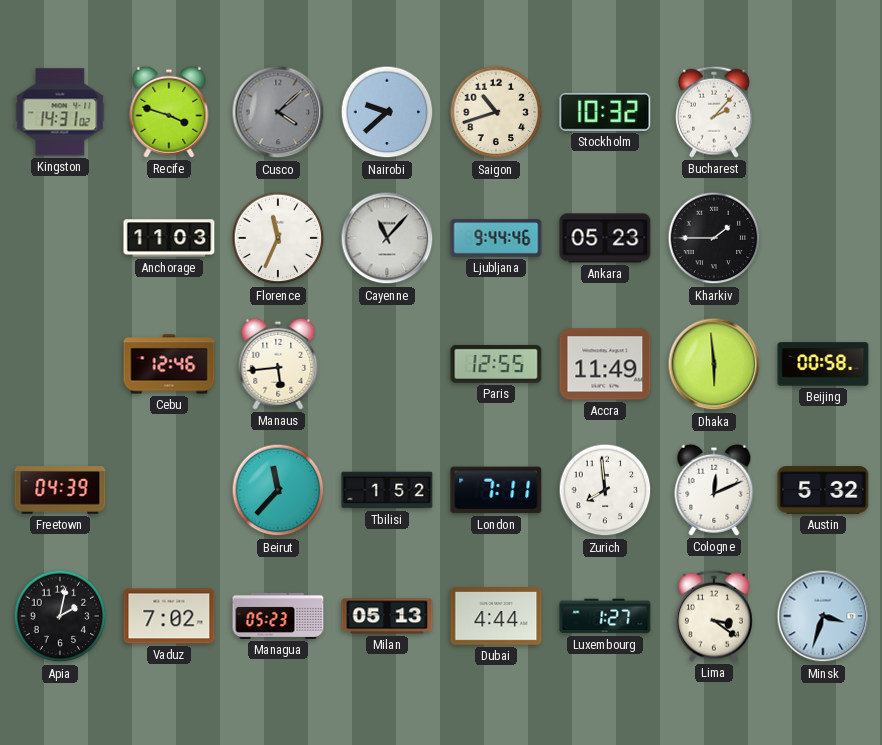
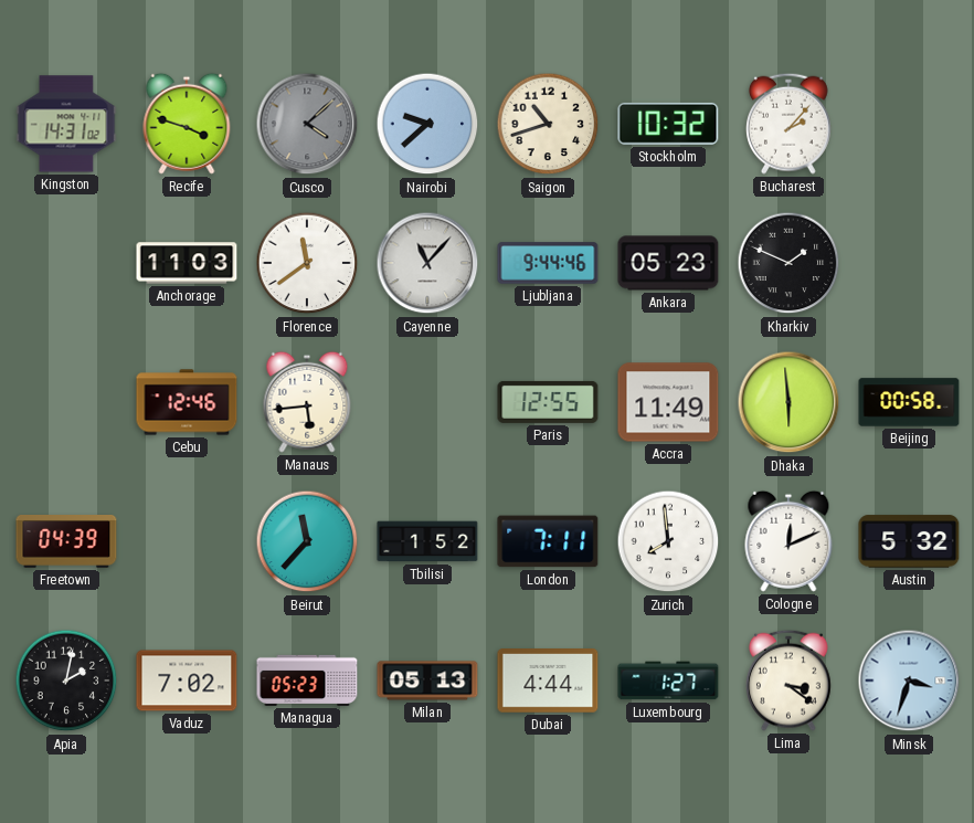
Florence: 11:34 -> 11:39 (307, 263)
Kharkiv: 1:45 -> 1:49 (788, 263)
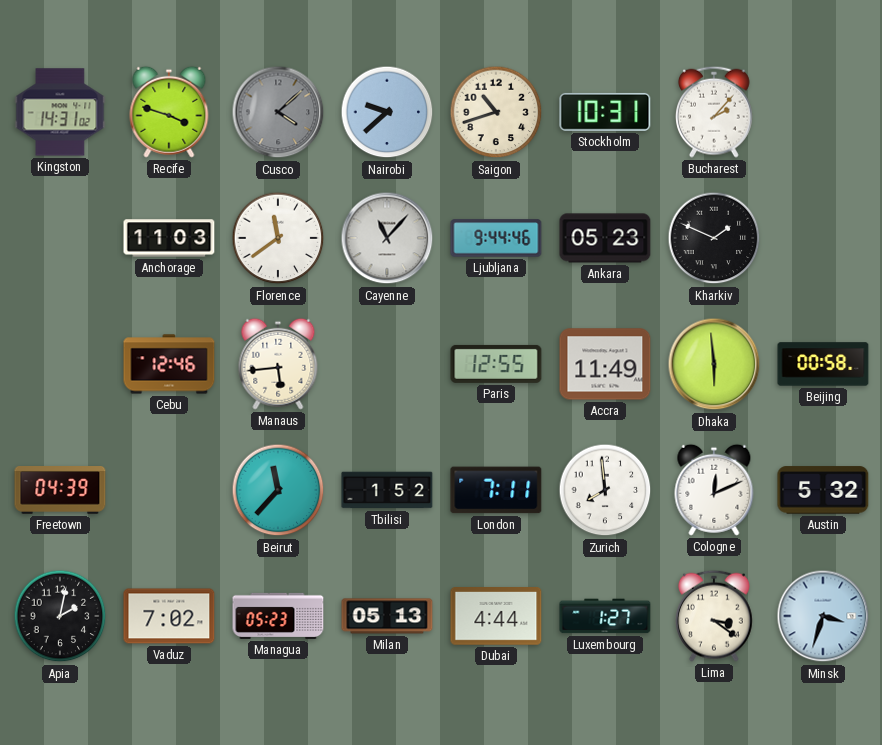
Stockholm: 10:32 -> 10:31 (605, 112)
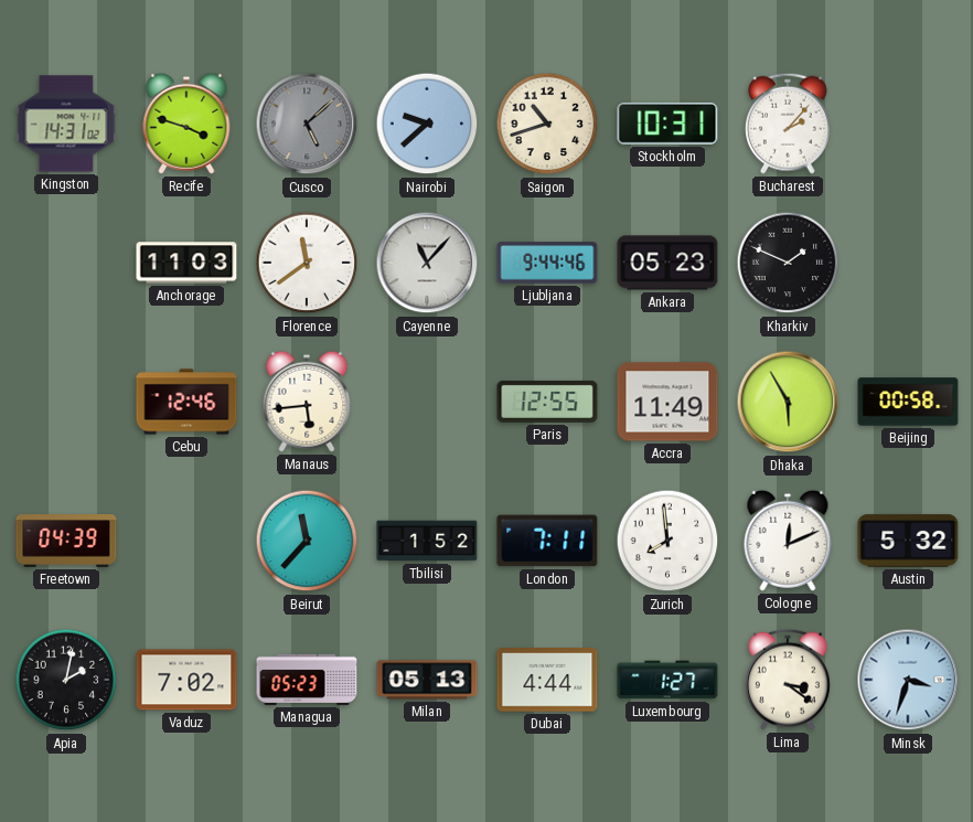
Cusco: 4:08 -> 5:08 (307, 124)
Dhaka: 5:59 -> 5:55 (788, 402)
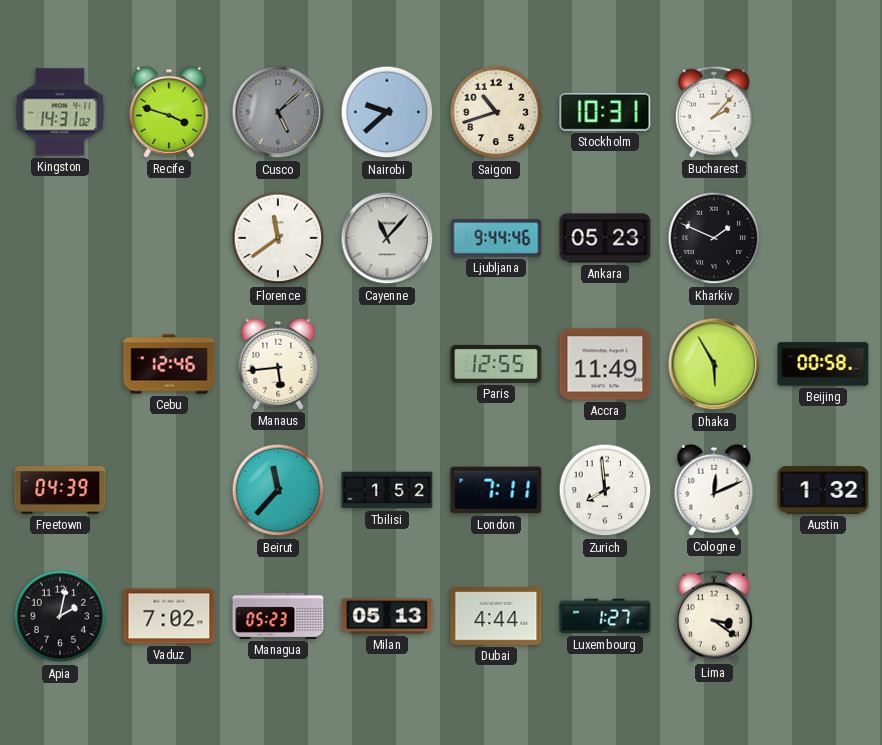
Anchorage: 11:03 -> none (186, 263)
Austin: 5:32 -> 1:32 (823, 490)
Minsk: 3:33 -> none (908, 680)
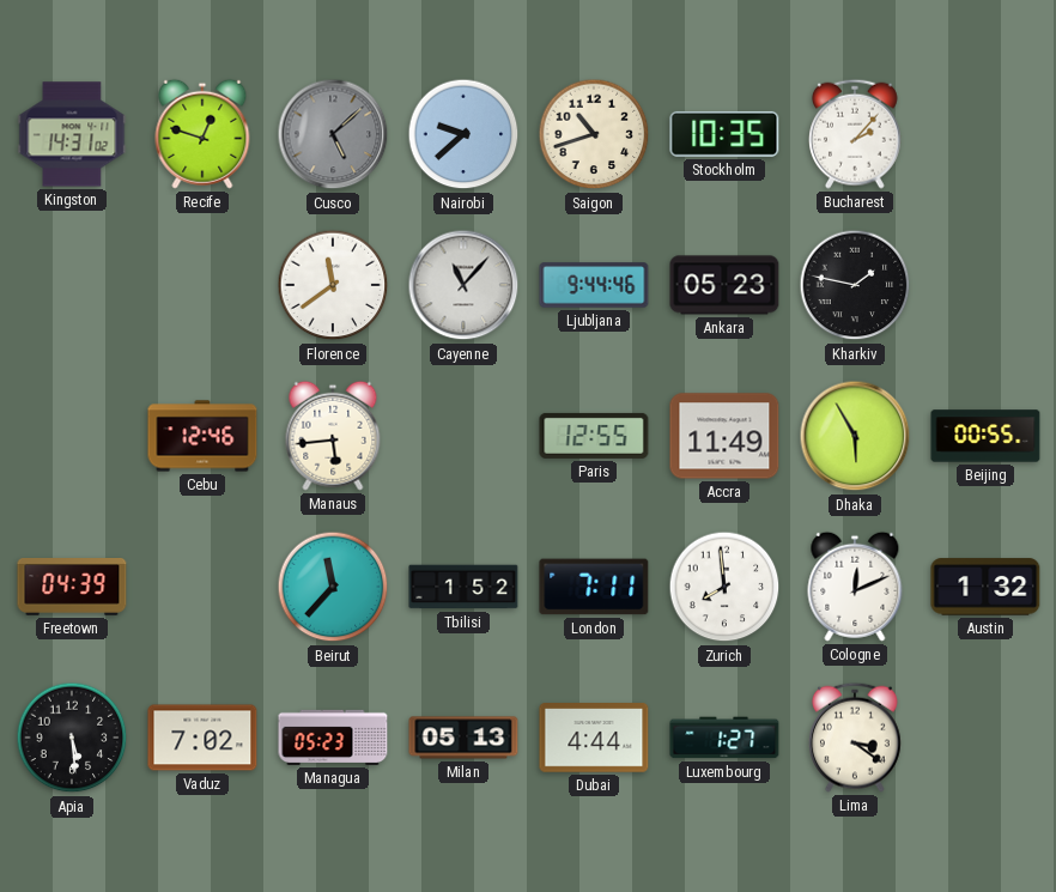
Recife: 3:48 -> 12:48 (202, 134)
Stockholm: 10:31 -> 10:35 (724, 134)
Kharkiv: 1:49 -> 1:47 (855, 285)
Beijing: 00:58 -> 00:55 (985, 436)
Apia: 2:02 -> 5:29 (72, 738)
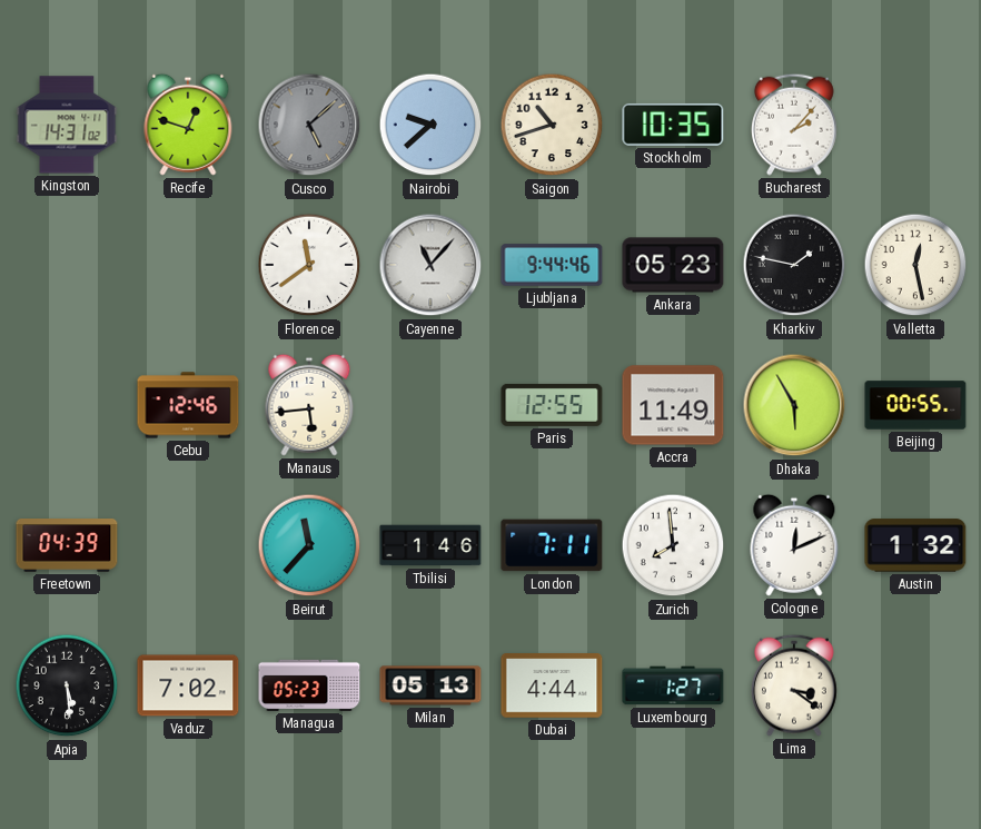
Valletta: none -> 12:28 (915, 265)
Tbilisi: 1:52 -> 1:46 (430, 545)
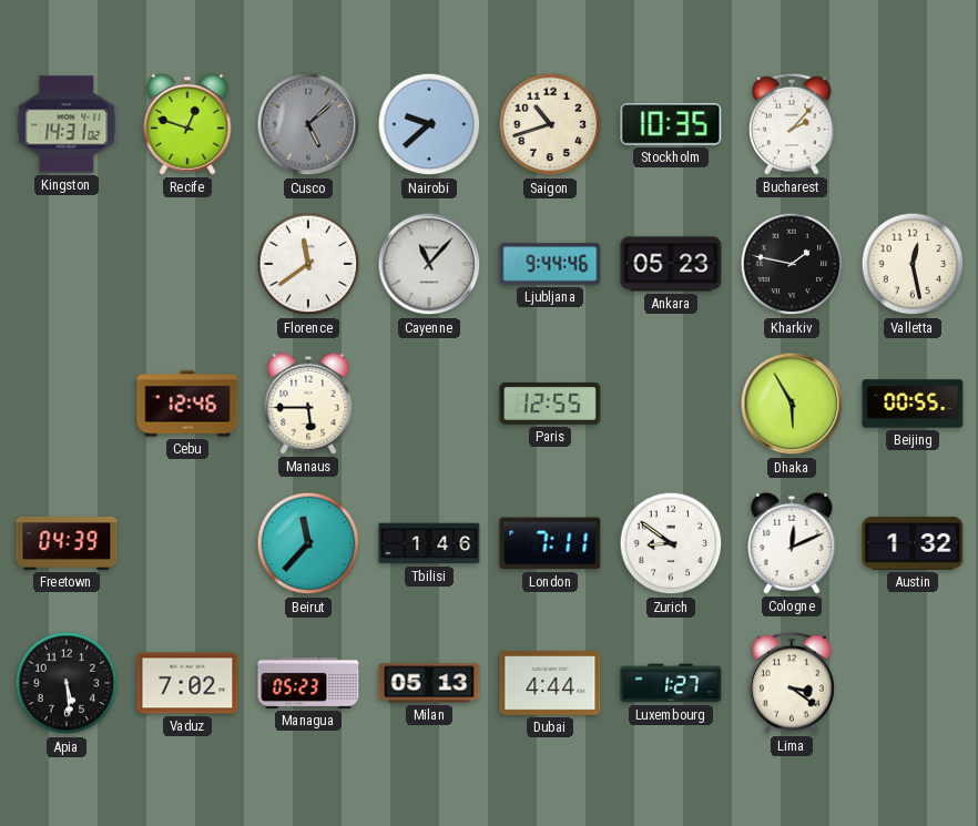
Manaus: 5:44 -> 5:45 (308, 404)
Accra: 11:49 -> none (673, 405)
Zurich: 7:59 -> 8:51 (671, 543)
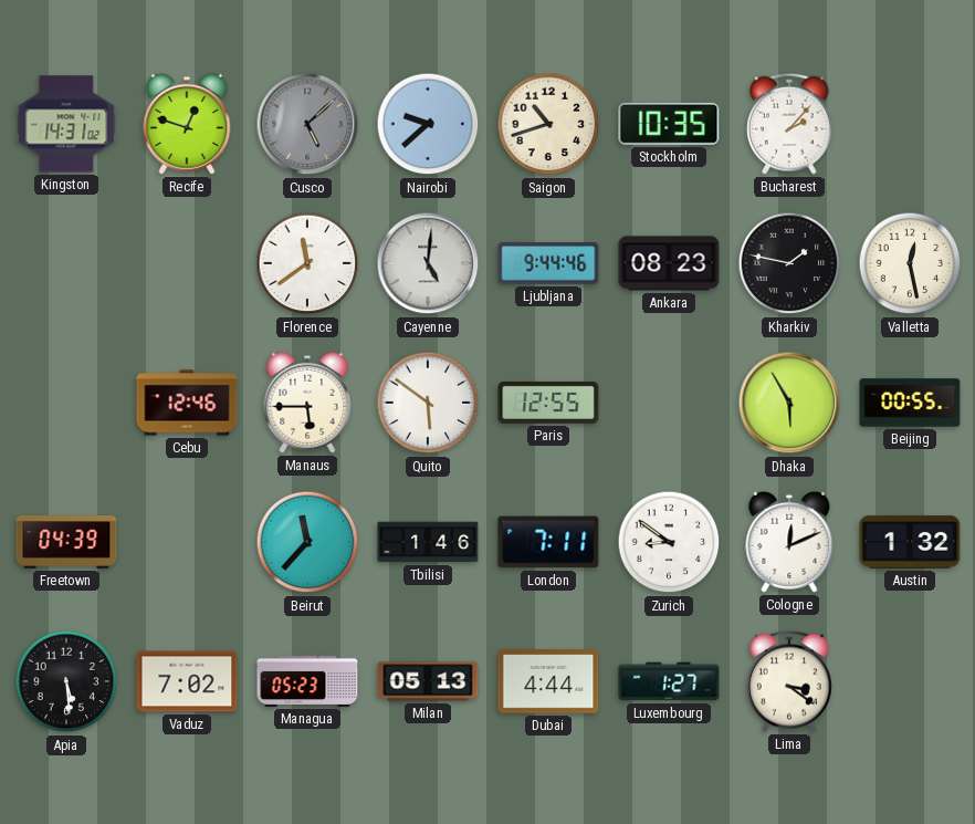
Cayenne: 11:07 -> 5:01 (428, 263)
Ankara: 05:23 -> 08:23 (669, 263)
Quito: none -> 5:51 (428, 403)
